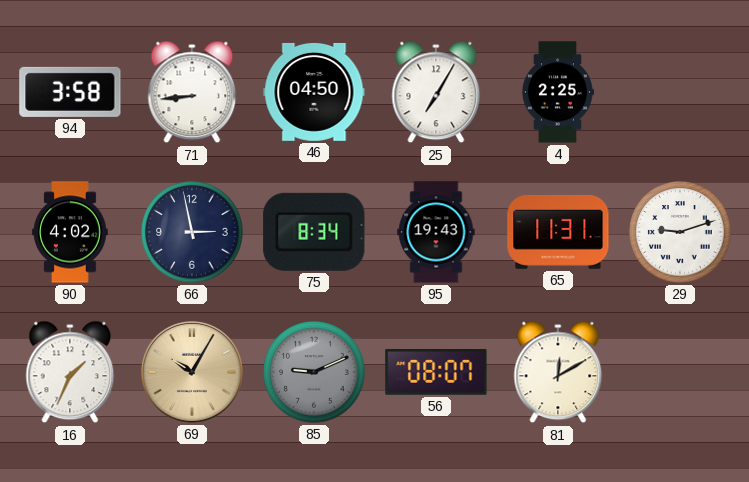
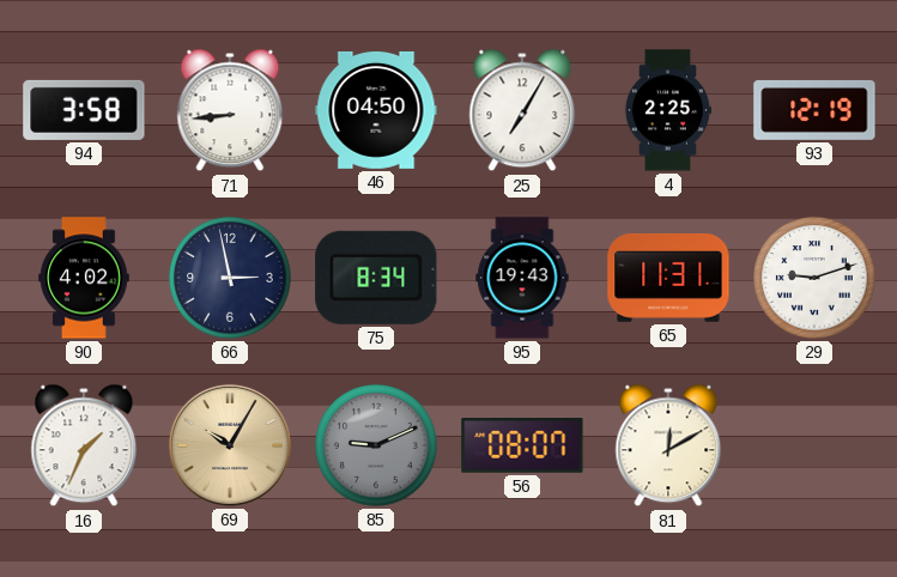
93: none -> 12:19 (814, 110)
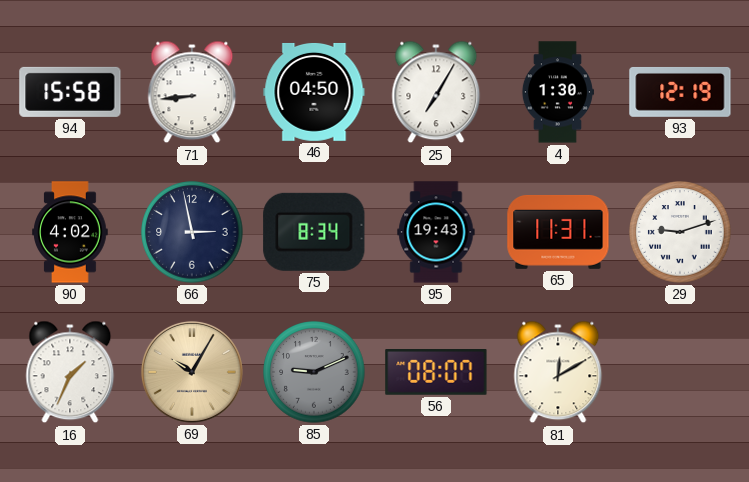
94: 3:58 -> 15:58 (70, 92)
4: 2:25 -> 1:30 (557, 92)
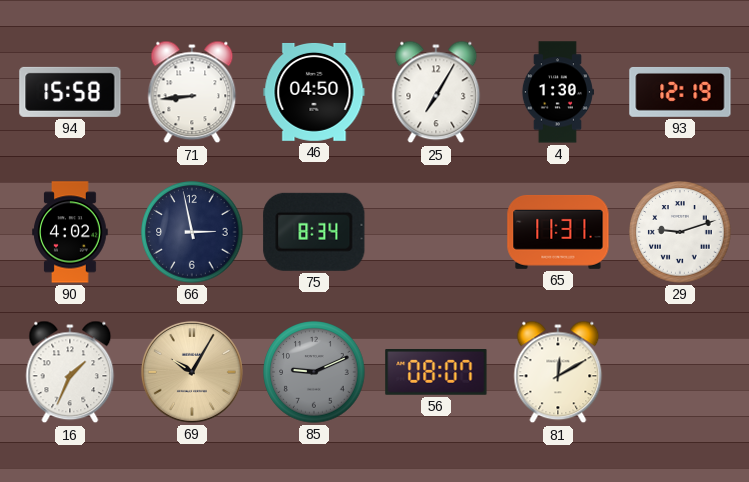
95: 19:43 -> none (436, 232)
